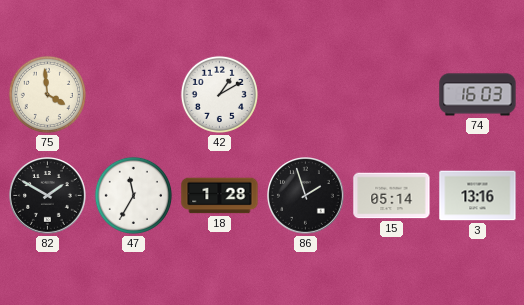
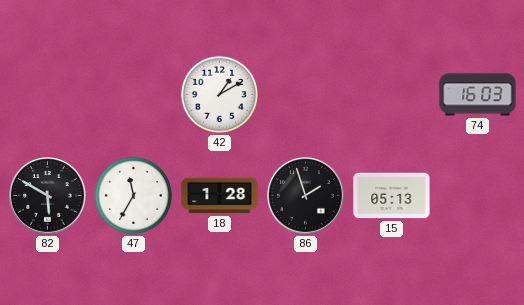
75: 3:59 -> none (47, 94)
82: 1:50 -> 5:50 (48, 196)
15: 05:14 -> 05:13 (392, 196)
3: 13:16 -> none (478, 196)
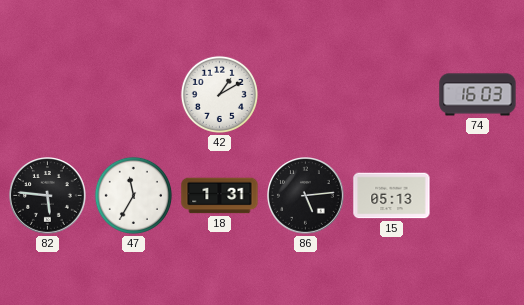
82: 5:50 -> 5:46 (48, 196)
18: 1:28 -> 1:31 (220, 196)
86: 1:57 -> 5:14 (306, 196)
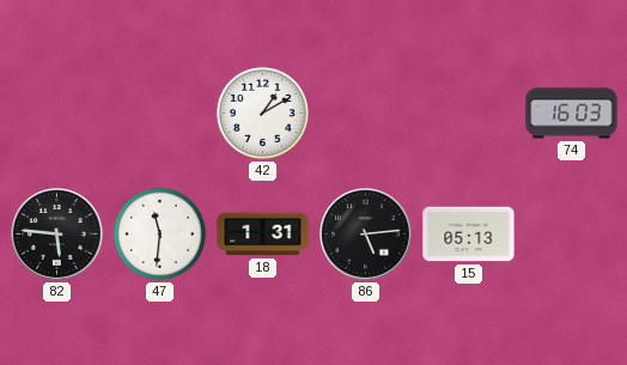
47: 11:35 -> 11:31 (159, 233)
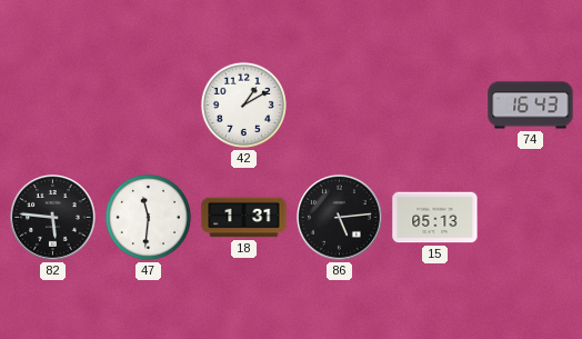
74: 16:03 -> 16:43 (531, 106)
